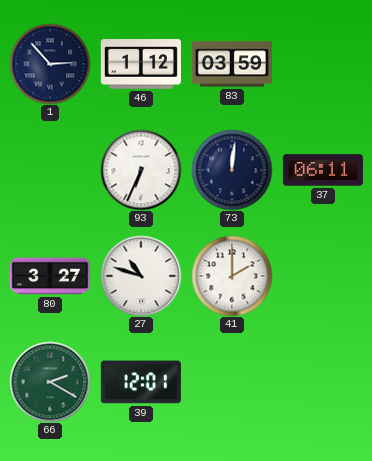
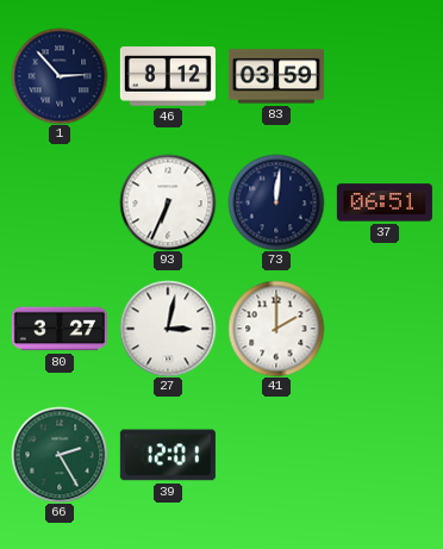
46: 1:12 -> 8:12 (168, 76)
37: 06:11 -> 06:51 (385, 202)
27: 10:48 -> 3:02 (168, 329)
66: 2:20 -> 2:25 (60, 455)
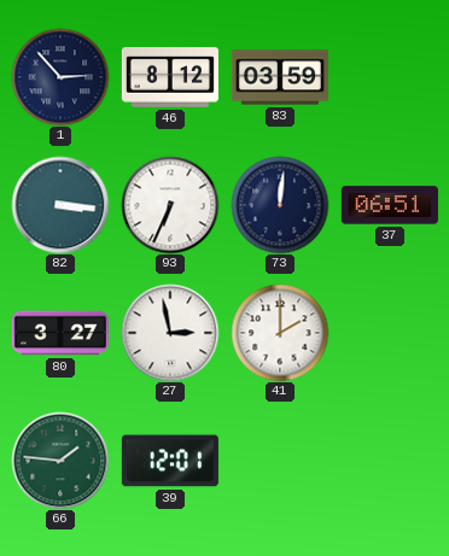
82: none -> 3:16 (60, 205)
27: 3:02 -> 2:58 (170, 333)
66: 2:25 -> 1:46 (60, 461)
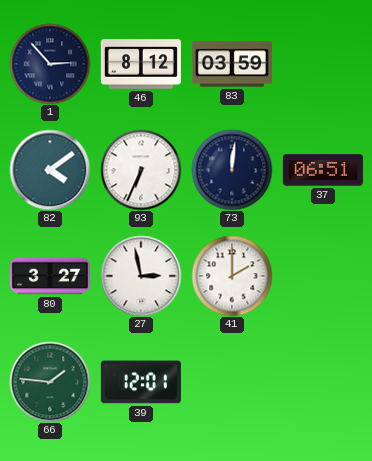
82: 3:16 -> 4:09 (50, 170)
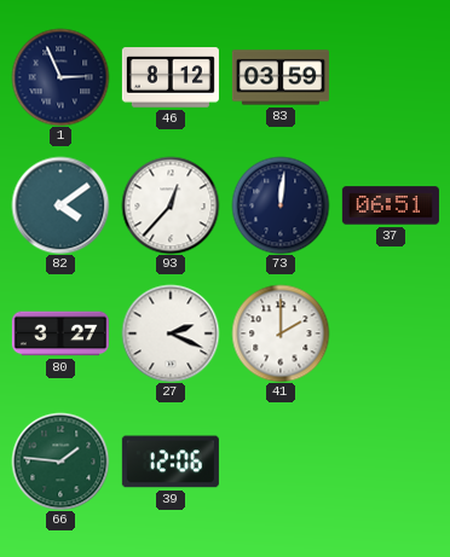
1: 2:53 -> 2:56 (60, 77)
93: 6:34 -> 12:37 (171, 205)
27: 2:58 -> 2:19 (171, 333)
39: 12:01 -> 12:06 (171, 462)
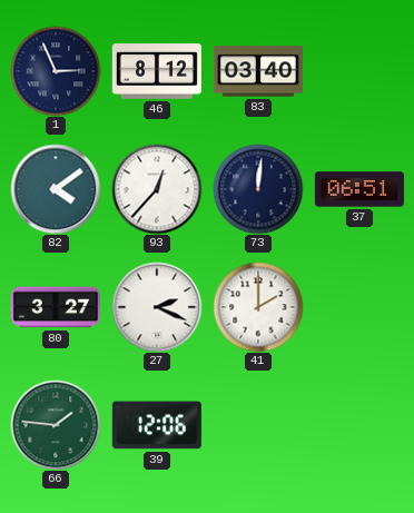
83: 03:59 -> 03:40 (258, 71)
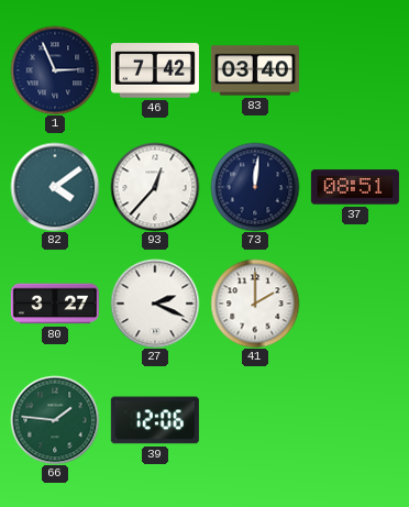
46: 8:12 -> 7:42 (155, 70)
37: 06:51 -> 08:51 (355, 187)
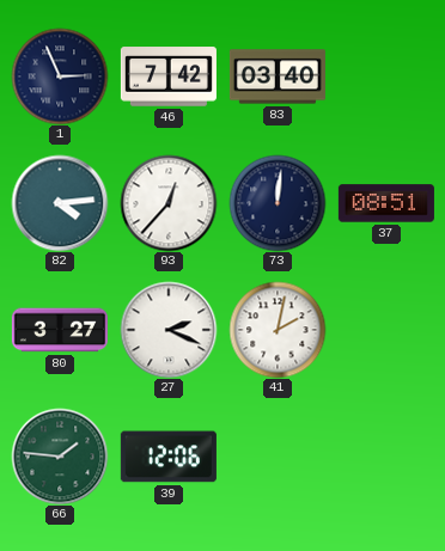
82: 4:09 -> 4:14 (60, 203)
41: 2:00 -> 2:02 (278, 330)
